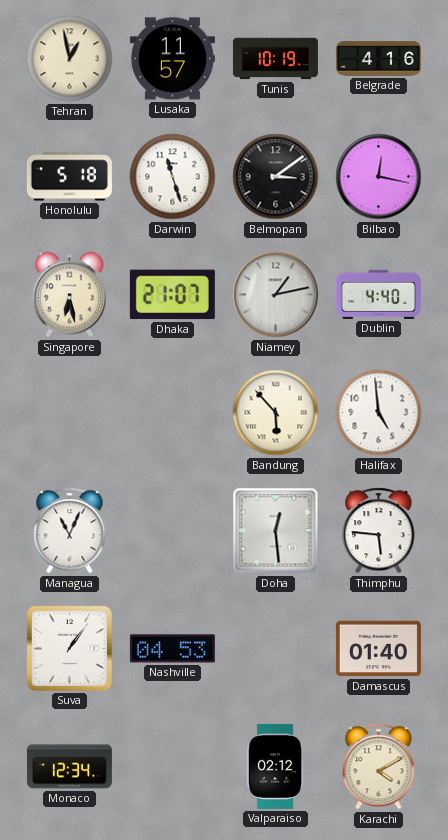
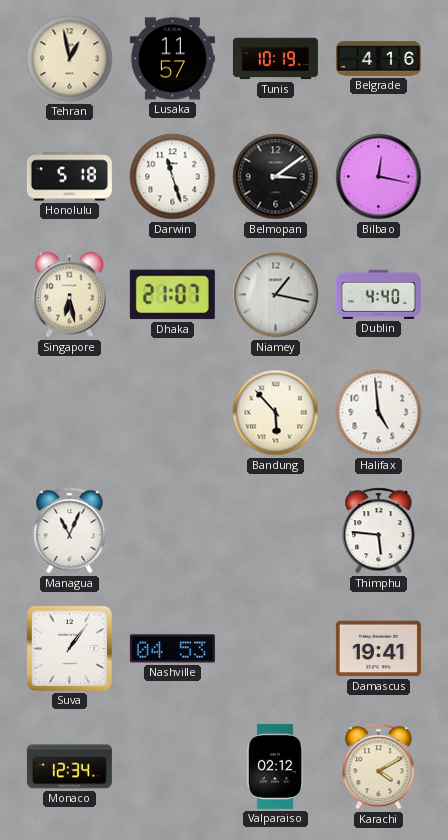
Niamey: 1:13 -> 1:17 (276, 295)
Doha: 12:29 -> none (276, 531)
Damascus: 01:40 -> 19:41 (378, 649)
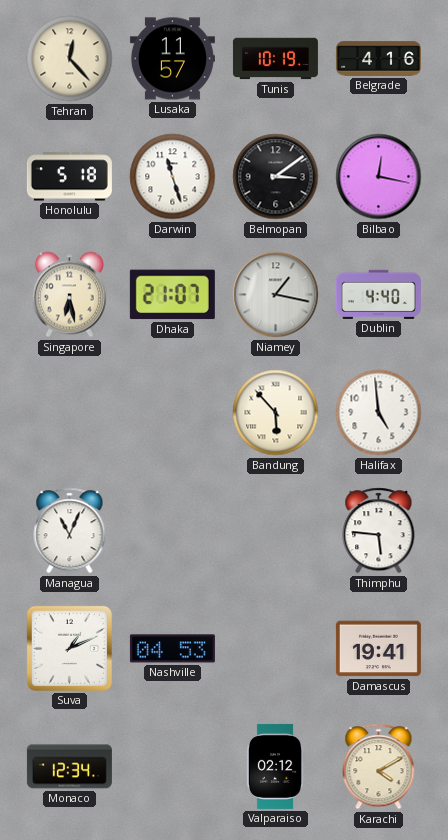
Tehran: 12:58 -> 12:23 (70, 59)
Suva: 1:06 -> 1:11 (69, 648)
